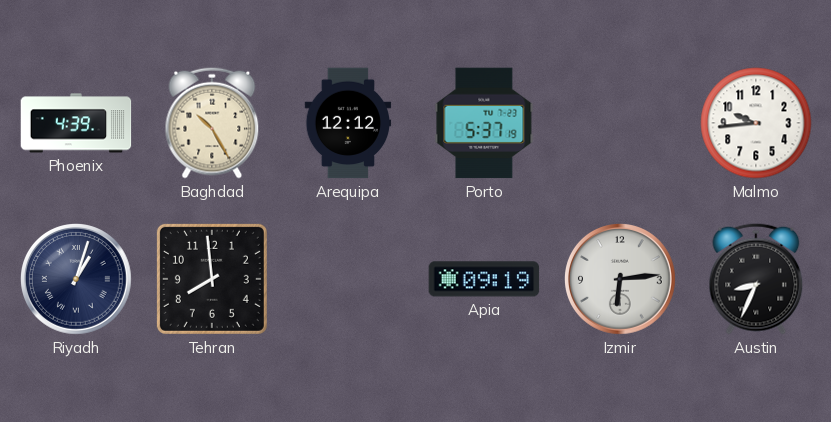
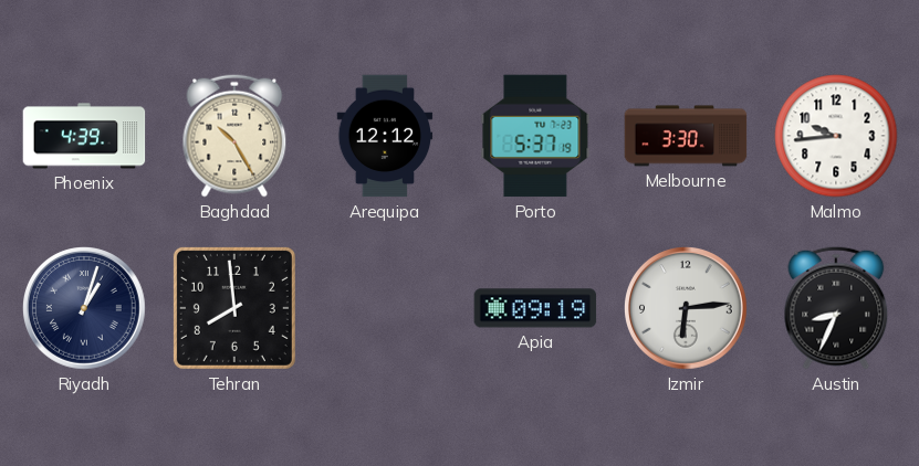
Melbourne: none -> 3:30 (686, 136)
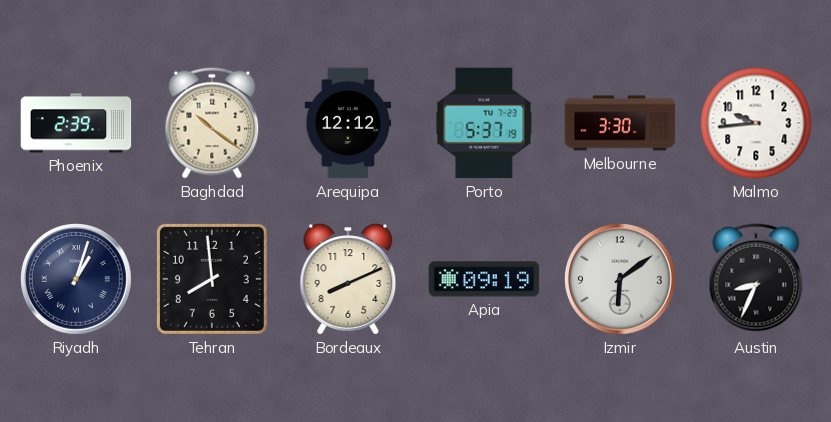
Phoenix: 4:39 -> 2:39 (76, 123)
Baghdad: 10:25 -> 10:21 (212, 123)
Bordeaux: none -> 8:11 (348, 279)
Izmir: 6:14 -> 6:09 (621, 280)
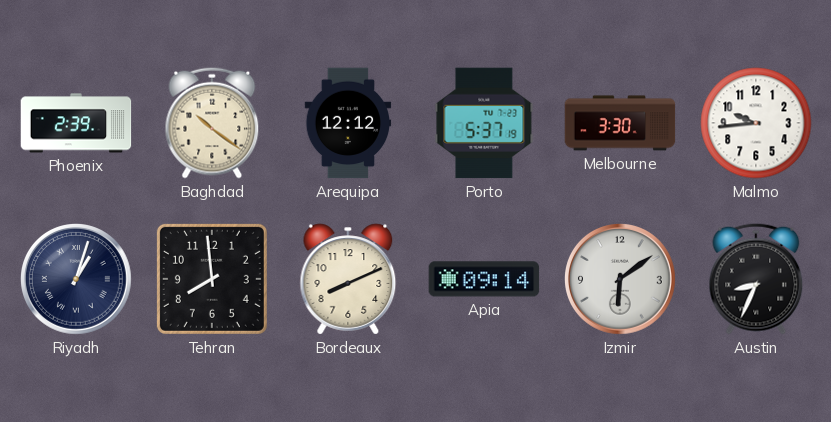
Apia: 09:19 -> 09:14 (484, 279)
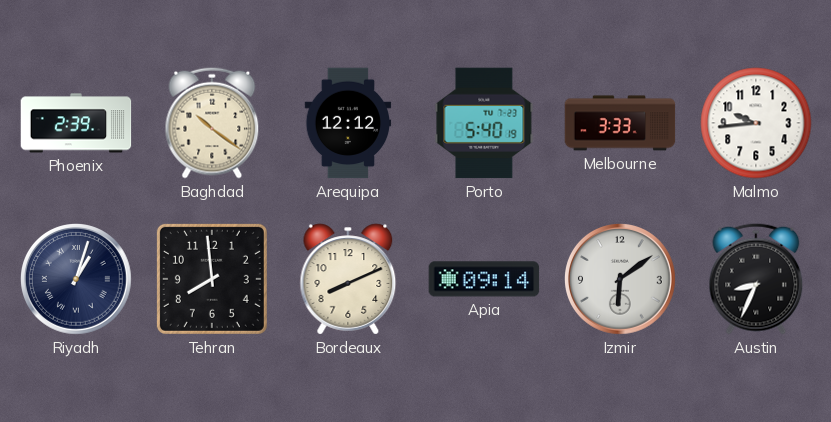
Porto: 5:37 -> 5:40 (484, 123)
Melbourne: 3:30 -> 3:33 (620, 123)
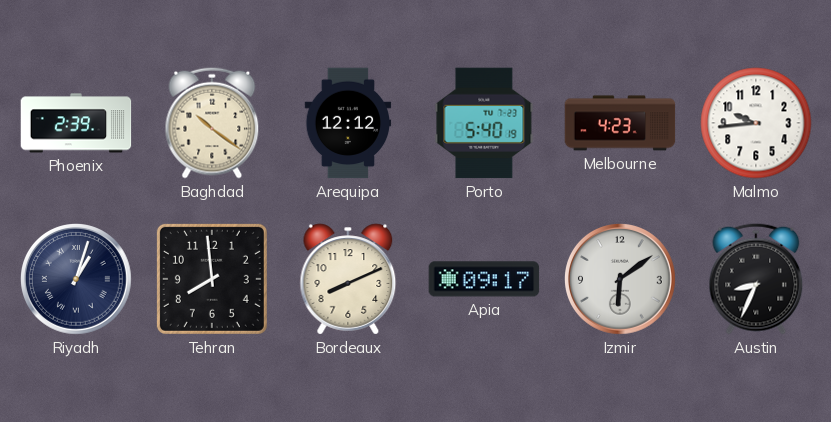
Melbourne: 3:33 -> 4:23 (620, 123)
Apia: 09:14 -> 09:17 (484, 279)
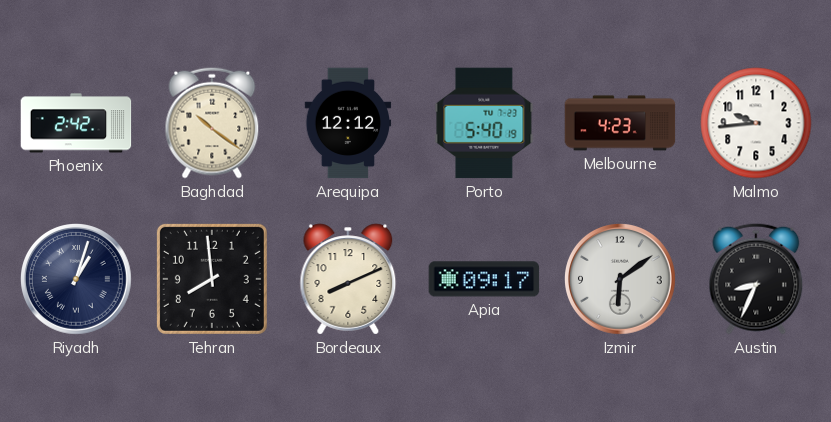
Phoenix: 2:39 -> 2:42 (76, 123)
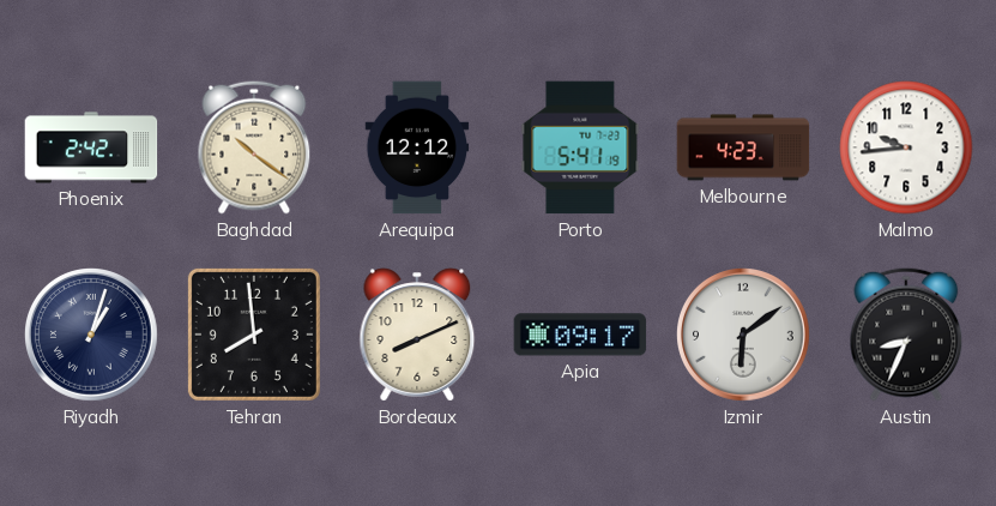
Porto: 5:40 -> 5:41 (580, 147)
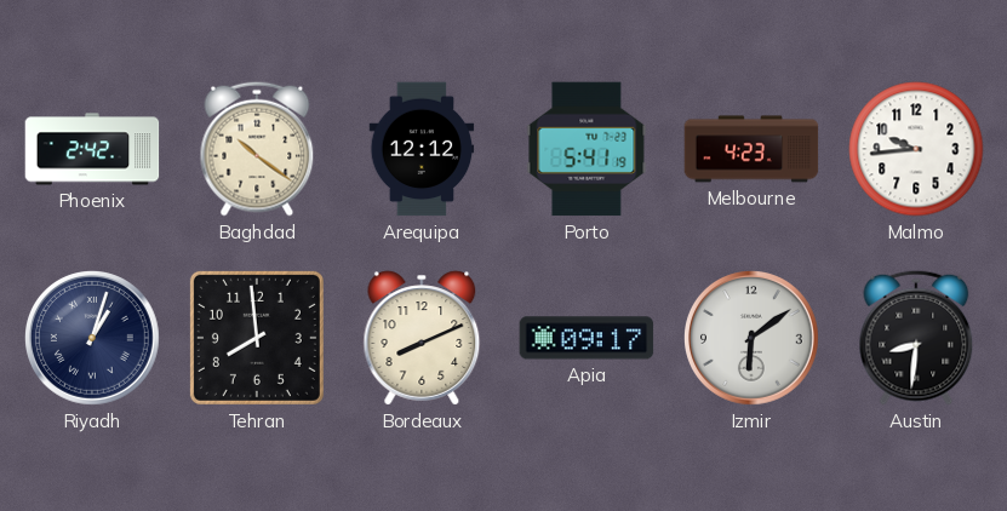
Austin: 8:34 -> 8:31 (916, 338)
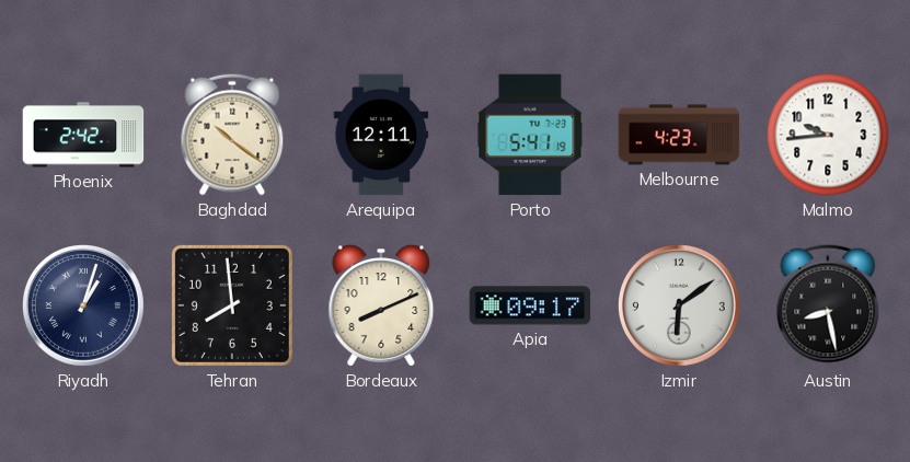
Arequipa: 12:12 -> 12:11 (381, 135)
Austin: 8:31 -> 8:28 (828, 305)
